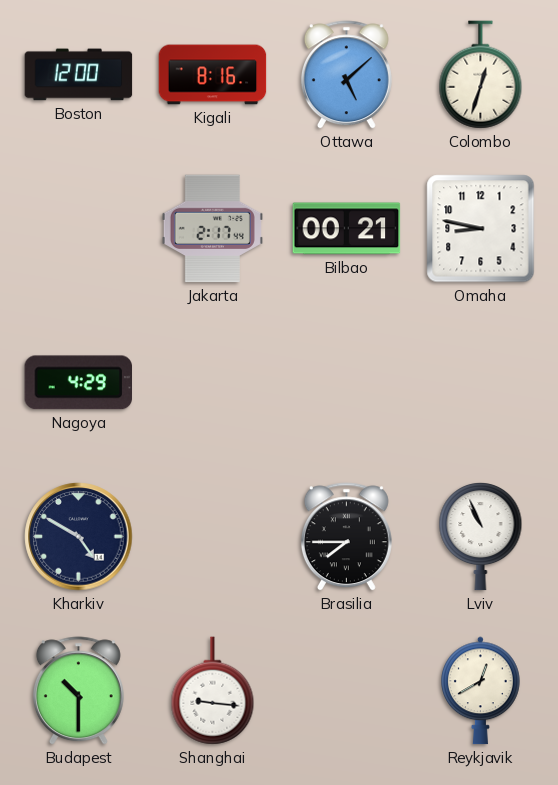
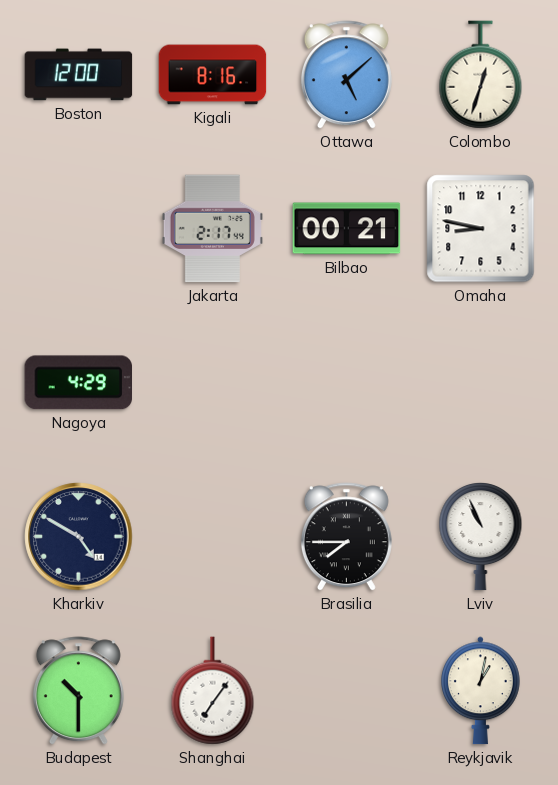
Shanghai: 9:16 -> 7:06 (213, 691)
Reykjavik: 12:40 -> 1:02 (481, 691)
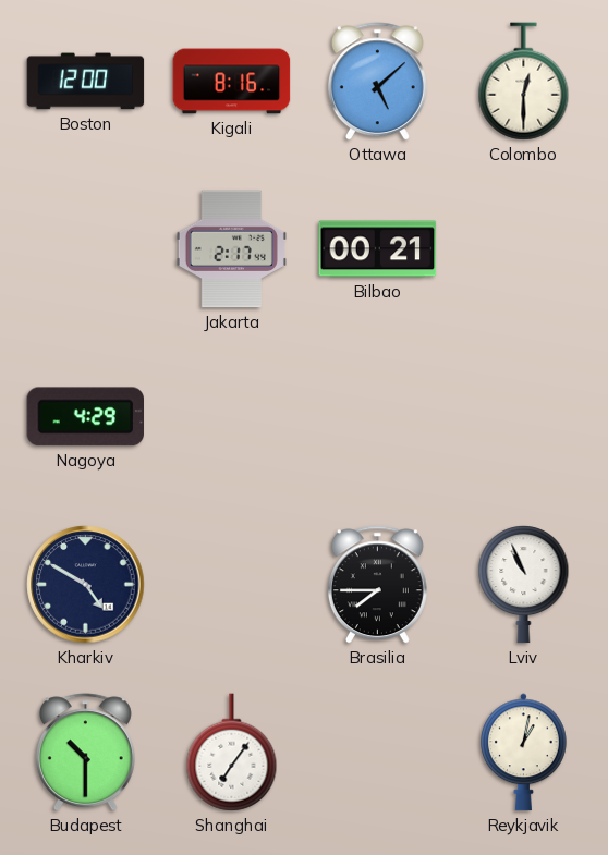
Colombo: 12:33 -> 12:30 (524, 82)
Omaha: 8:47 -> none (481, 229)
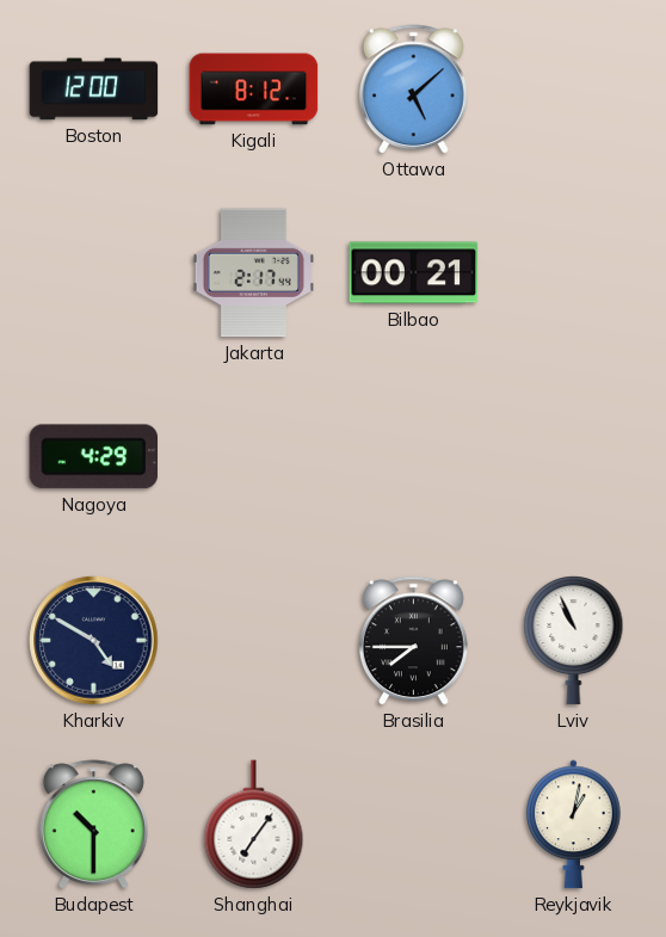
Kigali: 8:16 -> 8:12 (254, 90)
Colombo: 12:30 -> none (524, 82)
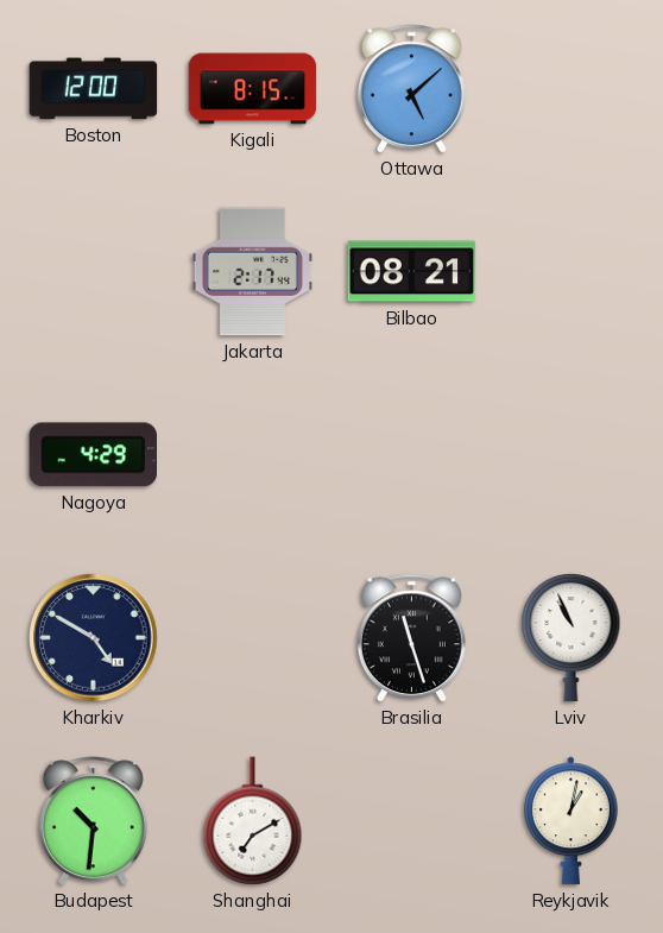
Kigali: 8:12 -> 8:15 (253, 89)
Bilbao: 00:21 -> 08:21 (412, 272)
Brasilia: 7:45 -> 11:27 (411, 638)
Budapest: 10:30 -> 10:31 (93, 821)
Shanghai: 7:06 -> 7:10 (253, 821)
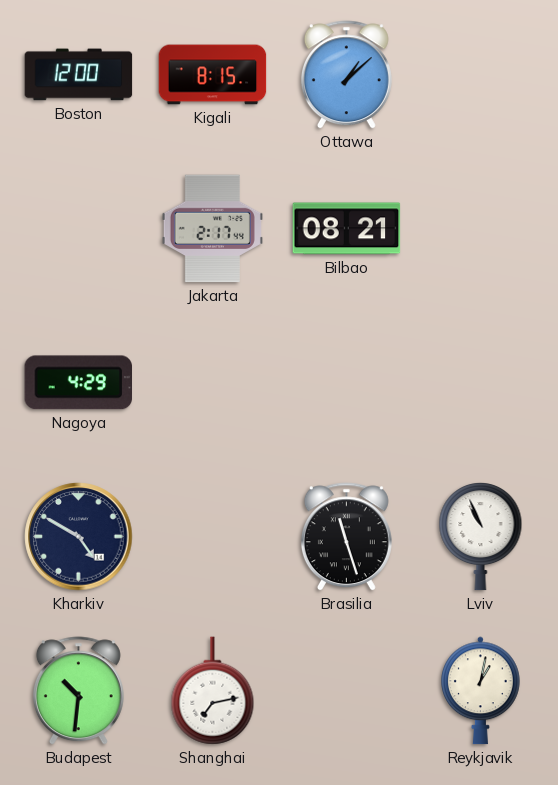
Ottawa: 5:08 -> 1:08 (346, 75)
Shanghai: 7:10 -> 7:13 (213, 691)
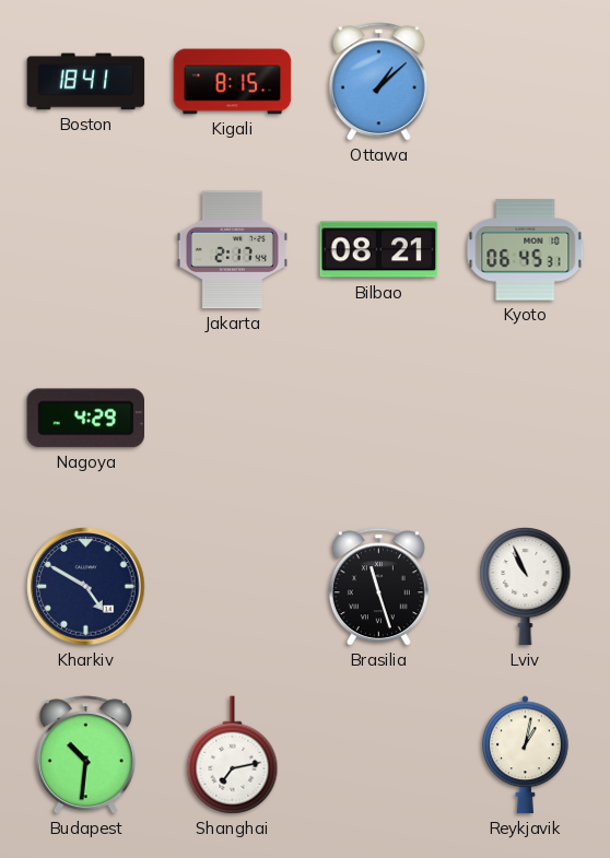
Boston: 12:00 -> 18:41 (86, 82)
Kyoto: none -> 06:45 (526, 250)
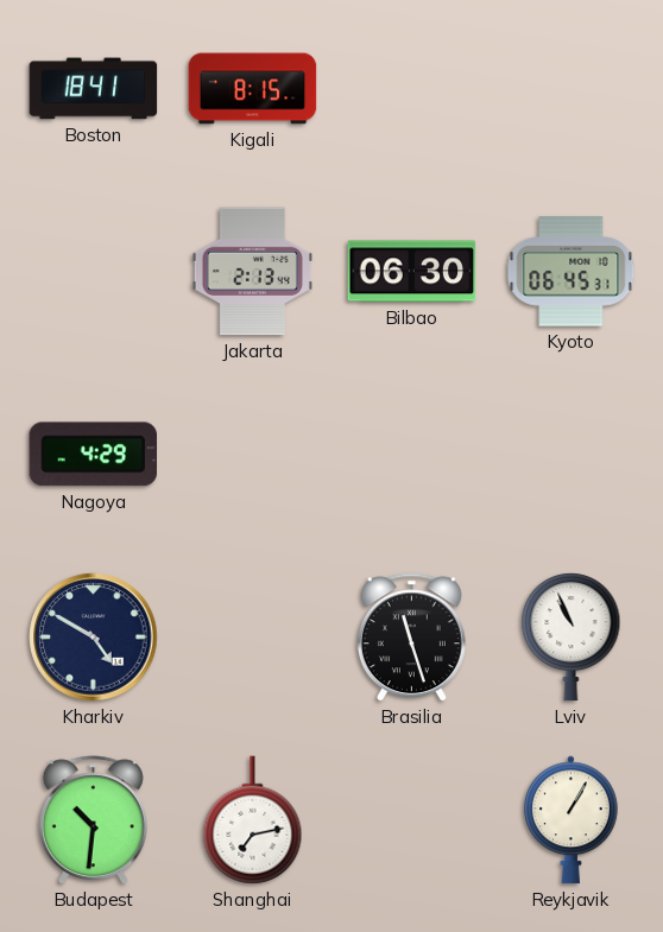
Ottawa: 1:08 -> none (378, 82)
Jakarta: 2:17 -> 2:13 (252, 272)
Bilbao: 08:21 -> 06:30 (412, 272)
Reykjavik: 1:02 -> 1:05 (572, 820)
